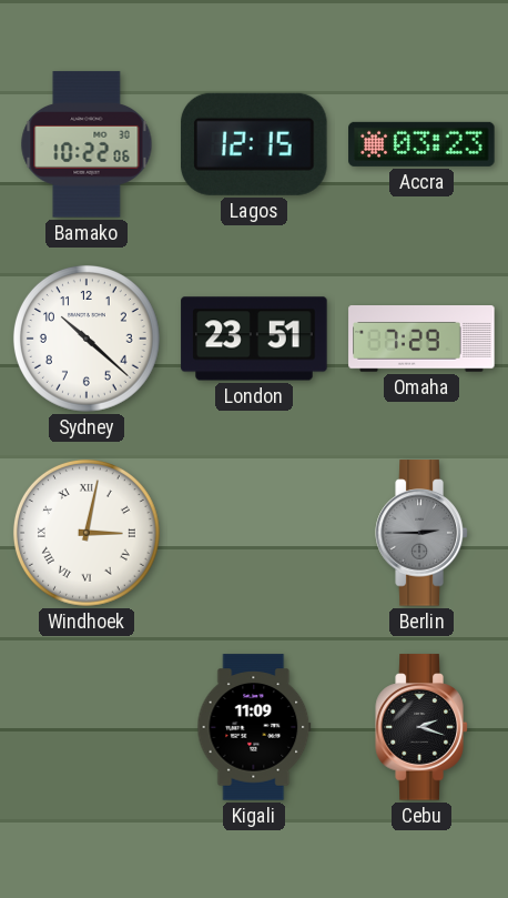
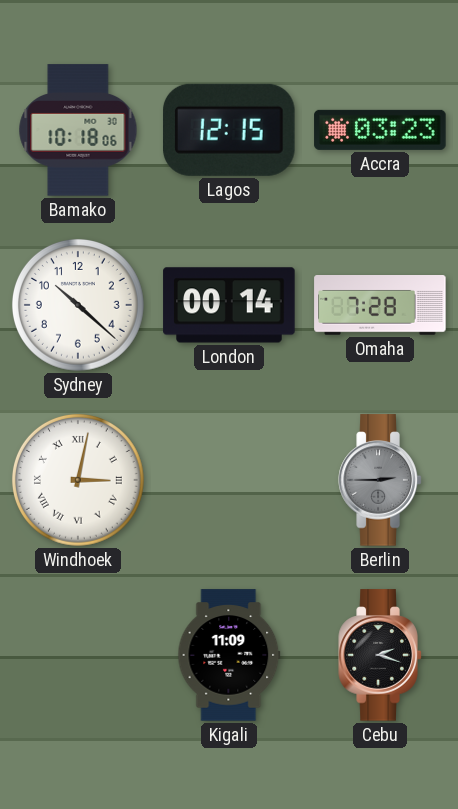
Bamako: 10:22 -> 10:18 (78, 130)
London: 23:51 -> 00:14 (229, 305)
Omaha: 7:29 -> 7:28 (380, 306)
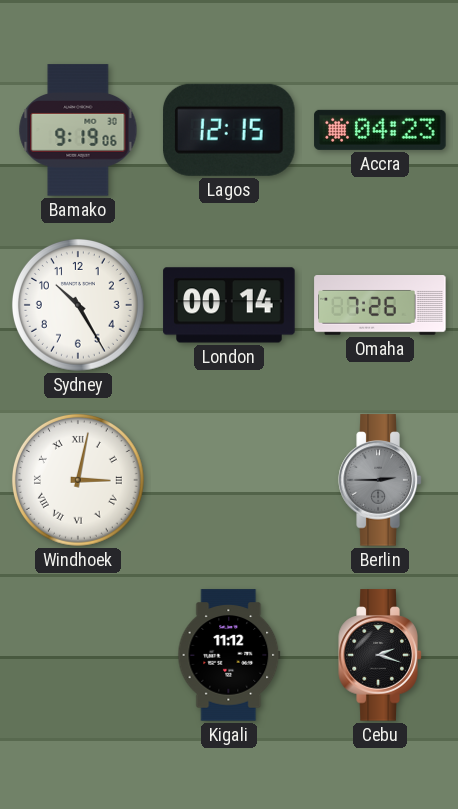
Bamako: 10:18 -> 9:19 (78, 130)
Accra: 03:23 -> 04:23 (380, 130)
Sydney: 10:22 -> 10:25 (78, 305)
Omaha: 7:28 -> 7:26 (380, 306)
Kigali: 11:09 -> 11:12 (229, 655)
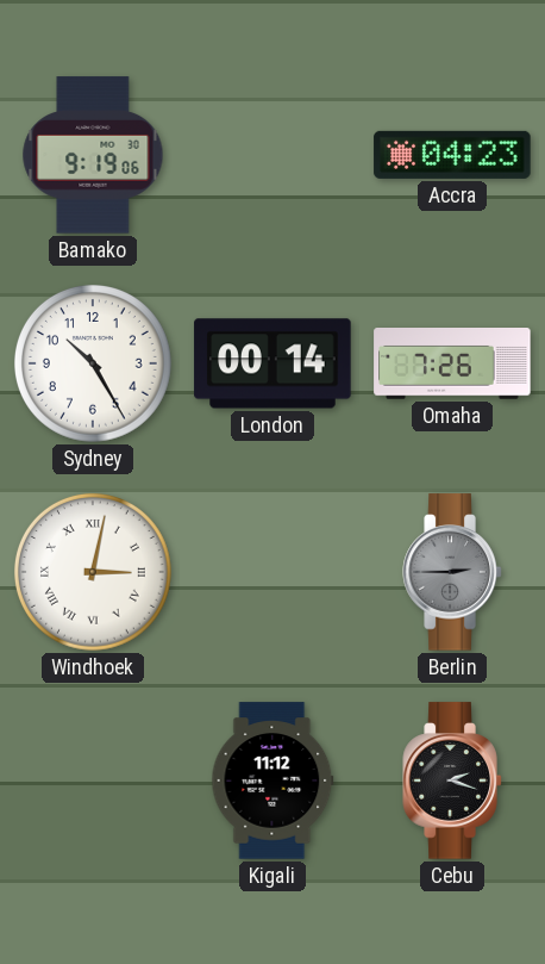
Lagos: 12:15 -> none (230, 130)
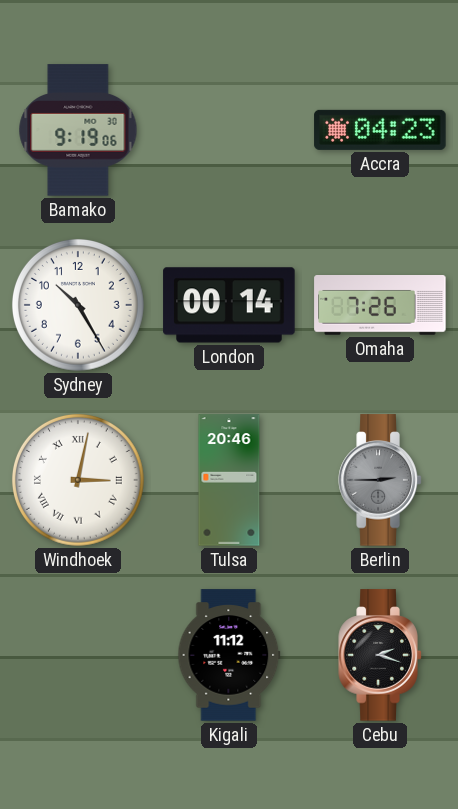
Tulsa: none -> 20:46 (229, 480)
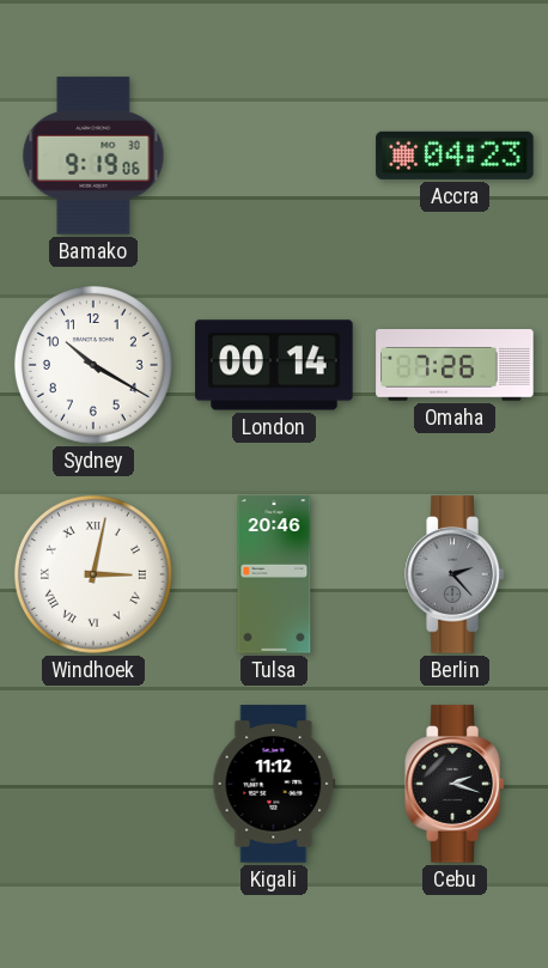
Sydney: 10:25 -> 10:20 (93, 365)
Berlin: 2:45 -> 2:23 (455, 574)
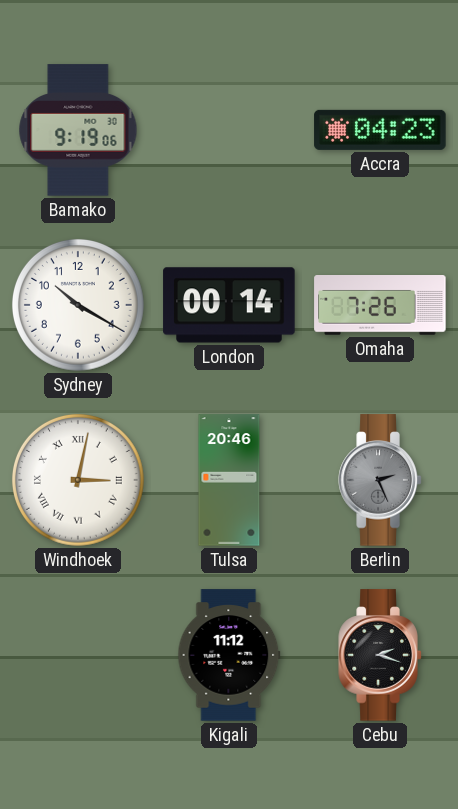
Berlin: 2:23 -> 2:26 (380, 480)
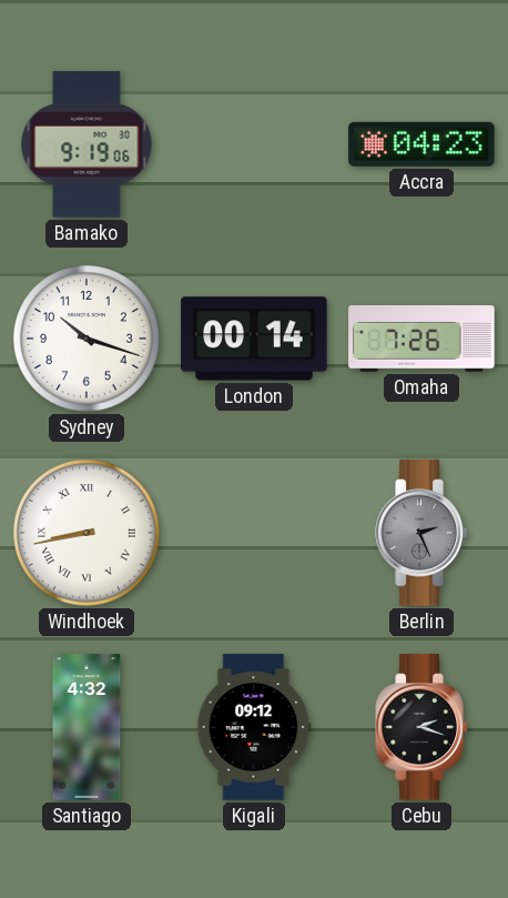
Sydney: 10:20 -> 10:18 (87, 339)
Windhoek: 3:02 -> 8:43 (87, 533)
Tulsa: 20:46 -> none (229, 480)
Santiago: none -> 4:32 (87, 727)
Kigali: 11:12 -> 09:12 (254, 727)
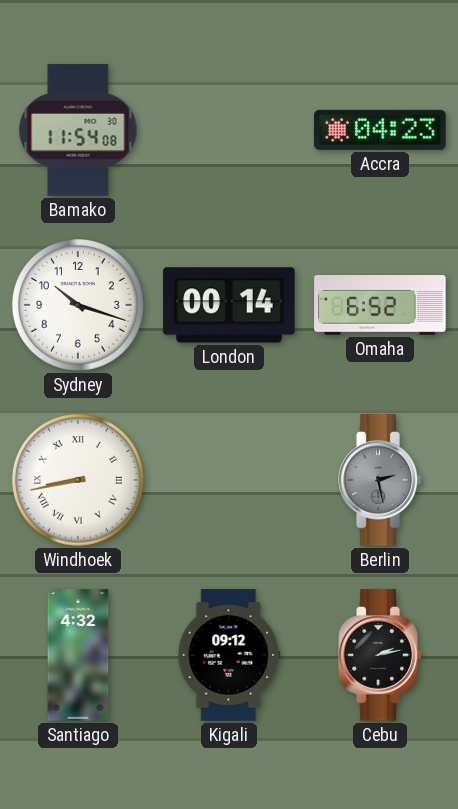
Bamako: 9:19 -> 11:54 (78, 130)
Omaha: 7:26 -> 6:52 (380, 306)
Berlin: 2:26 -> 2:28 (380, 480)
Cebu: 2:18 -> 2:13 (380, 655)
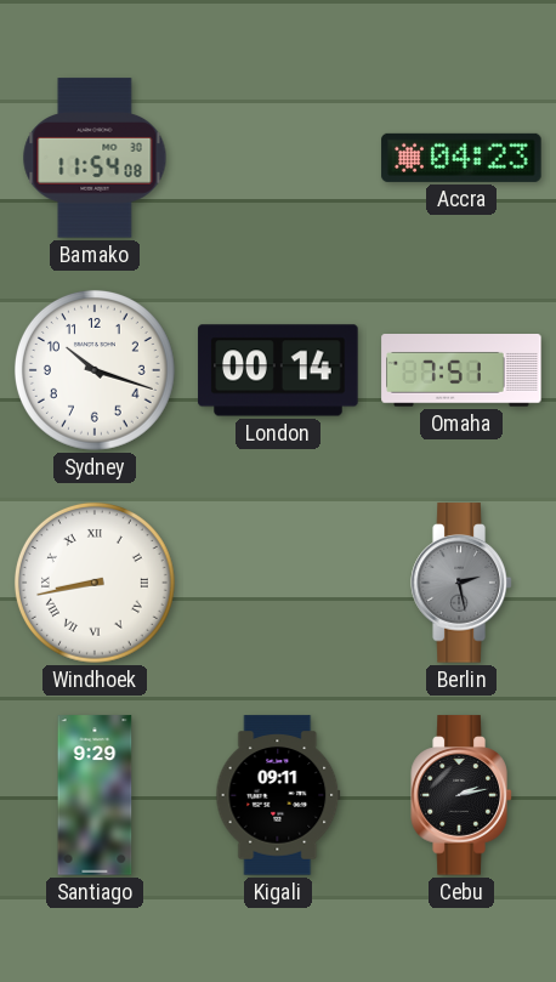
Omaha: 6:52 -> 7:51 (461, 371)
Santiago: 4:32 -> 9:29 (95, 795)
Kigali: 09:12 -> 09:11 (278, 795)
